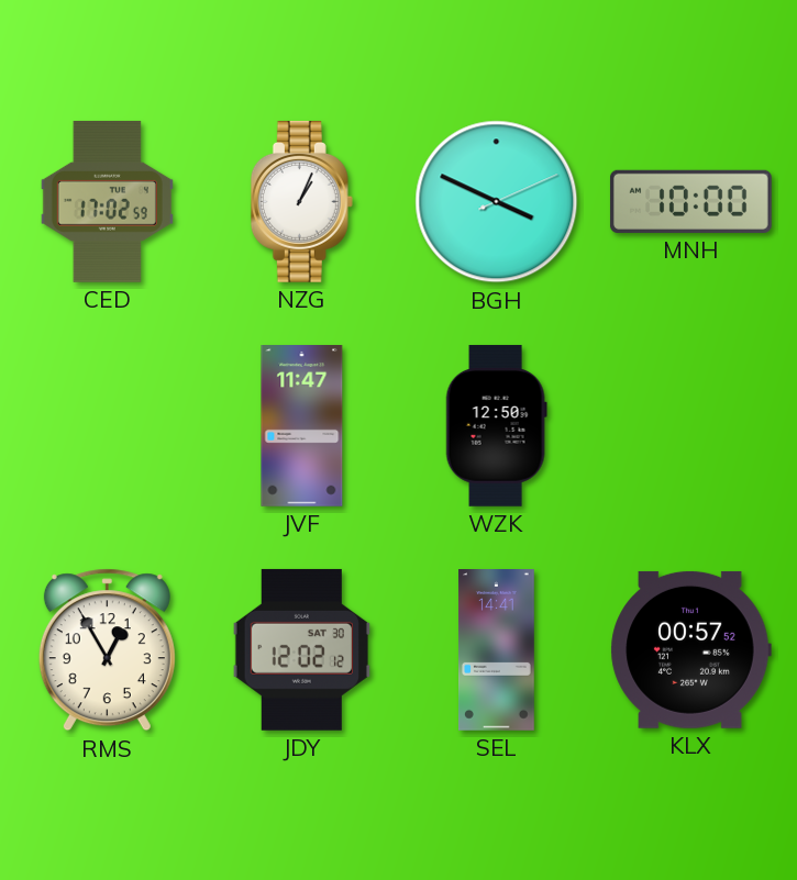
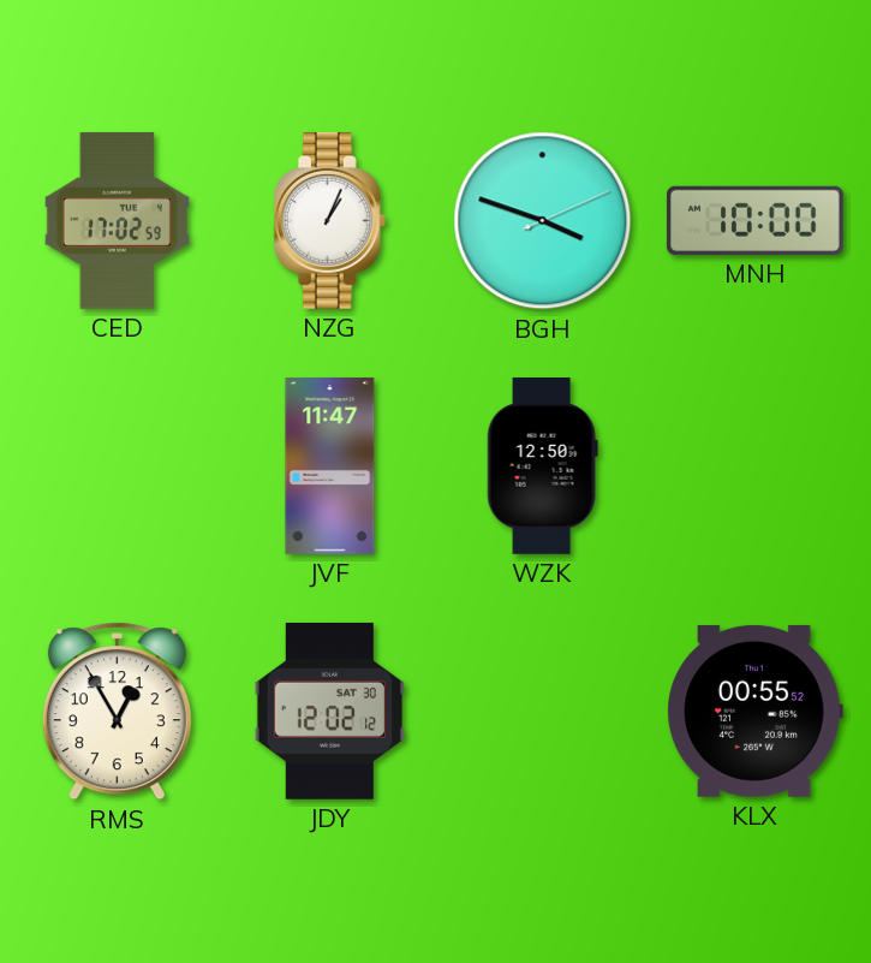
BGH: 3:49 -> 3:48 (543, 221)
SEL: 14:41 -> none (497, 650)
KLX: 00:57 -> 00:55 (754, 711)
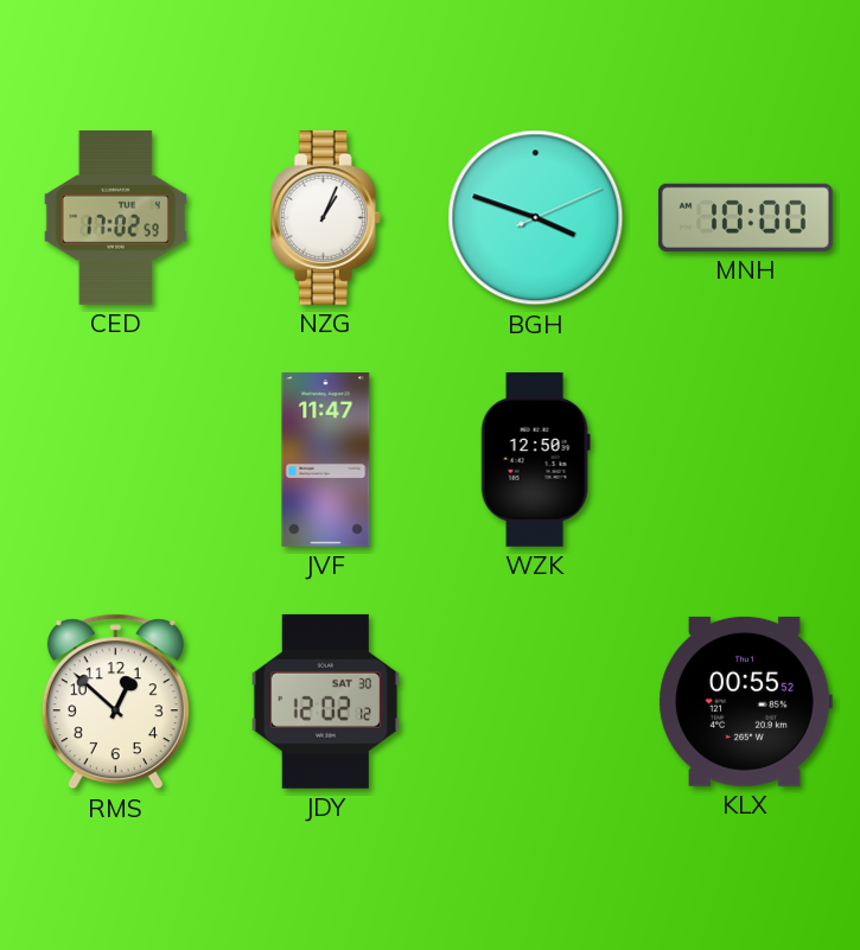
RMS: 12:55 -> 12:52 (115, 702)
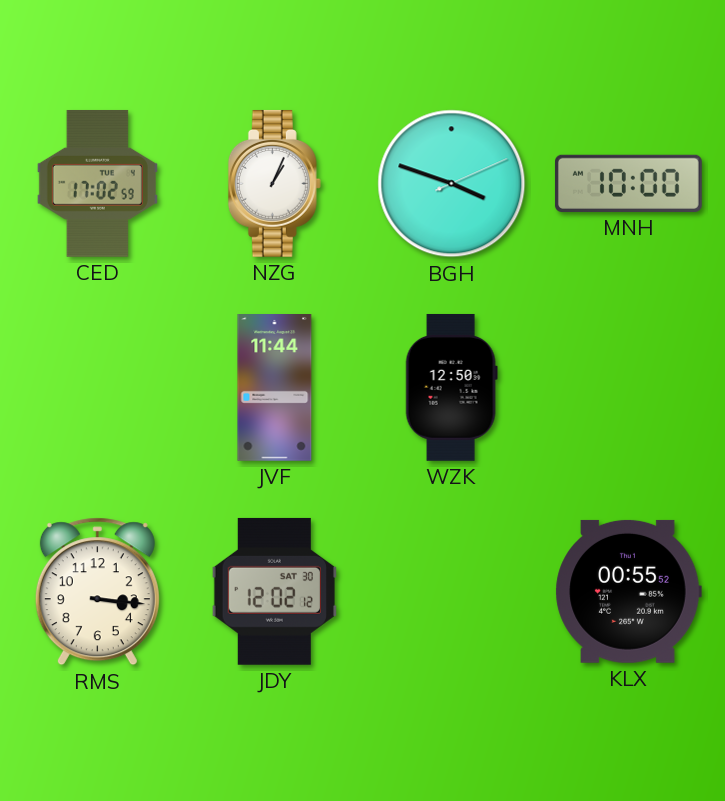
JVF: 11:47 -> 11:44 (275, 388)
RMS: 12:52 -> 3:16 (97, 592)
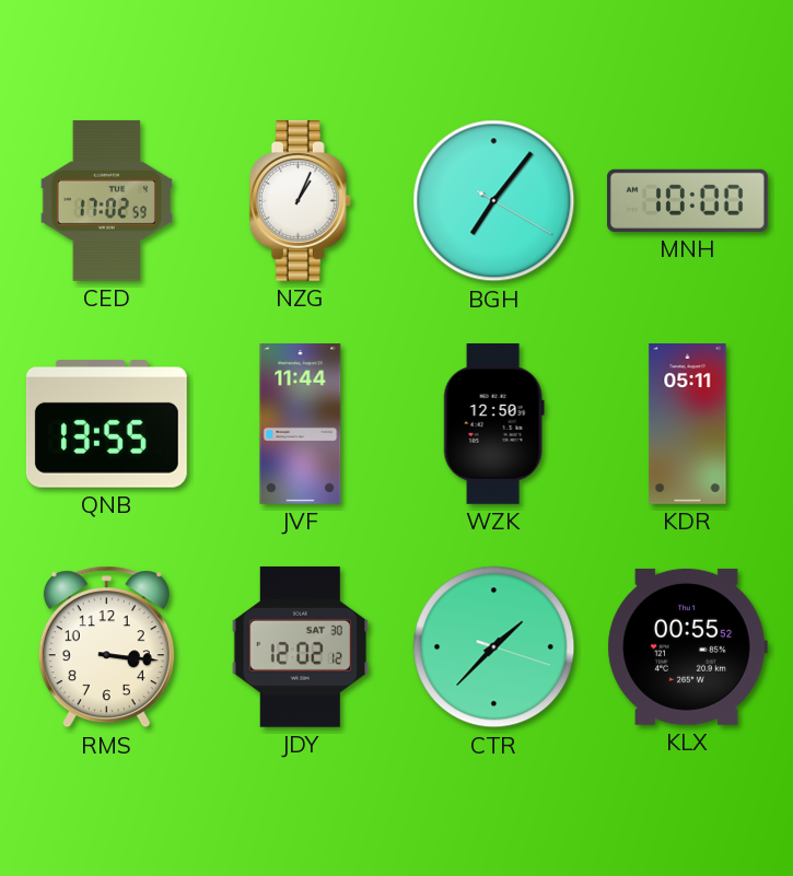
BGH: 3:48 -> 7:06 (494, 201)
QNB: none -> 13:55 (106, 424)
KDR: none -> 05:11 (688, 424)
CTR: none -> 1:37 (494, 647)
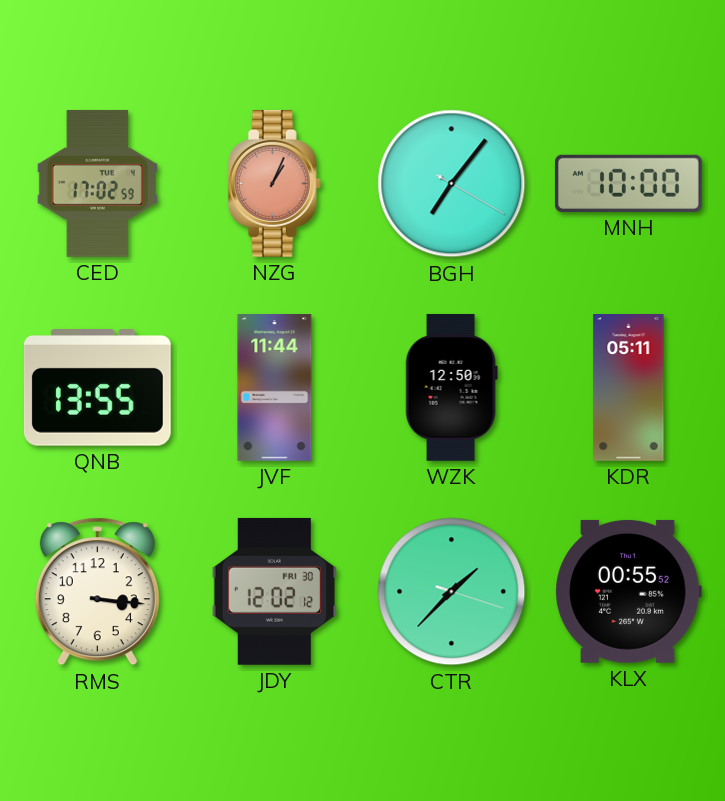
NZG dial: white -> salmon (274, 183)
JDY date: SAT 30 -> FRI 30 (274, 591)
